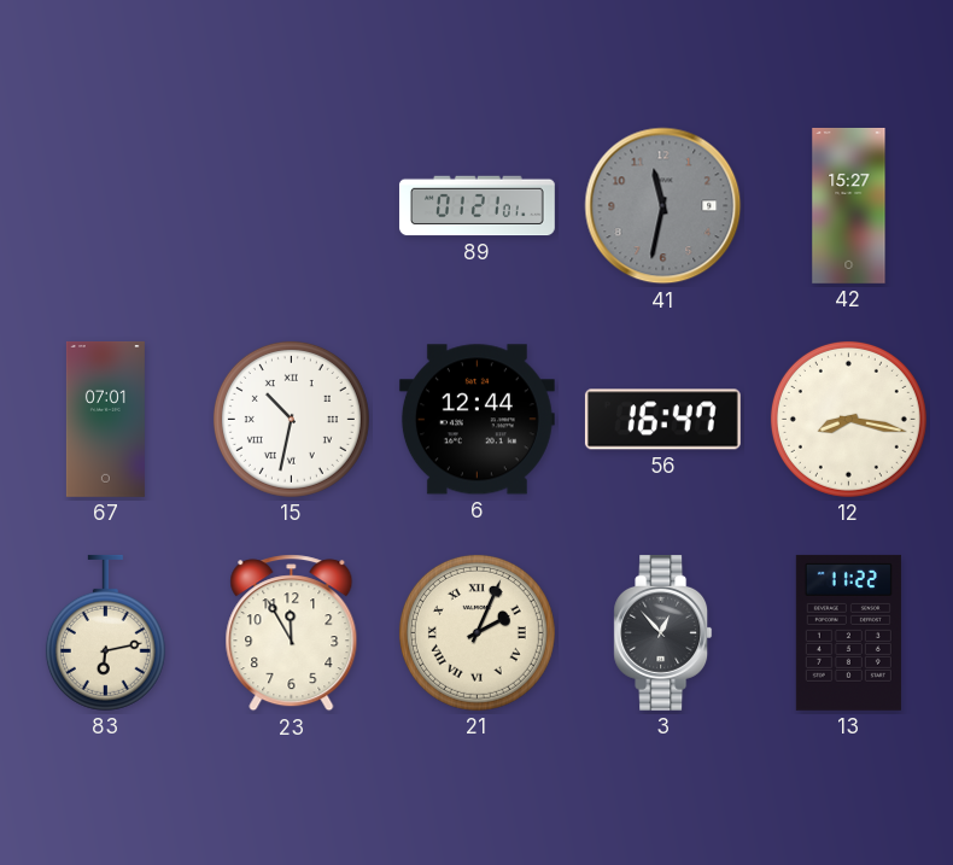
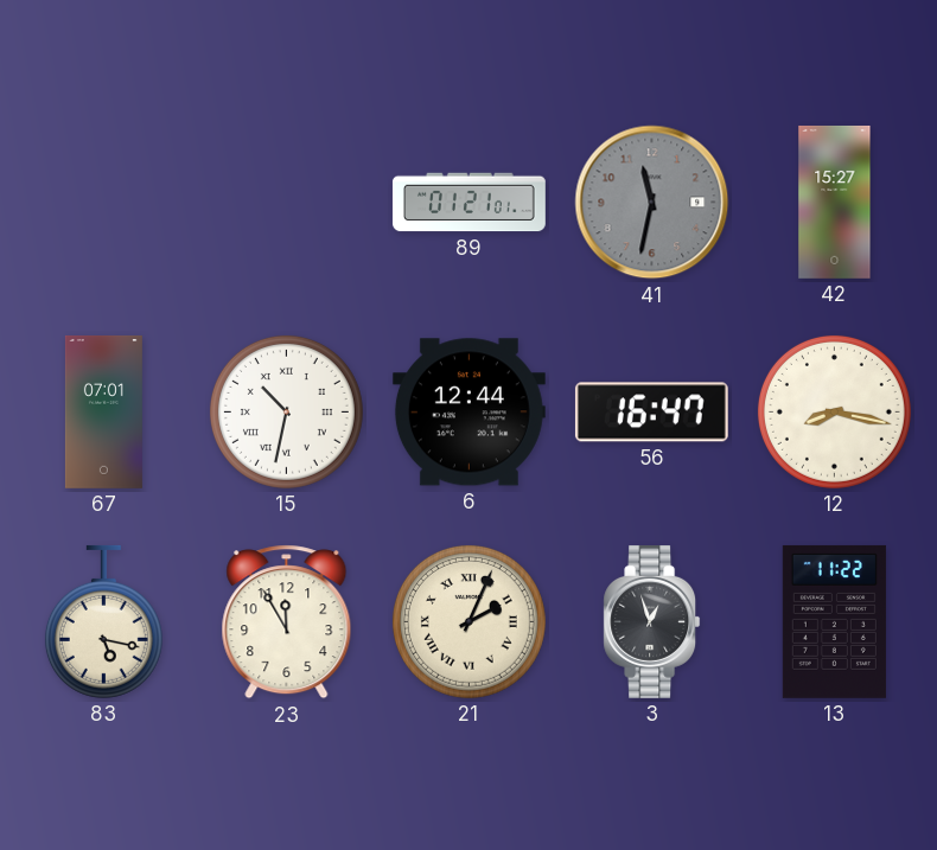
83: 6:13 -> 5:17 (103, 621)
3: 12:53 -> 12:57 (652, 621)
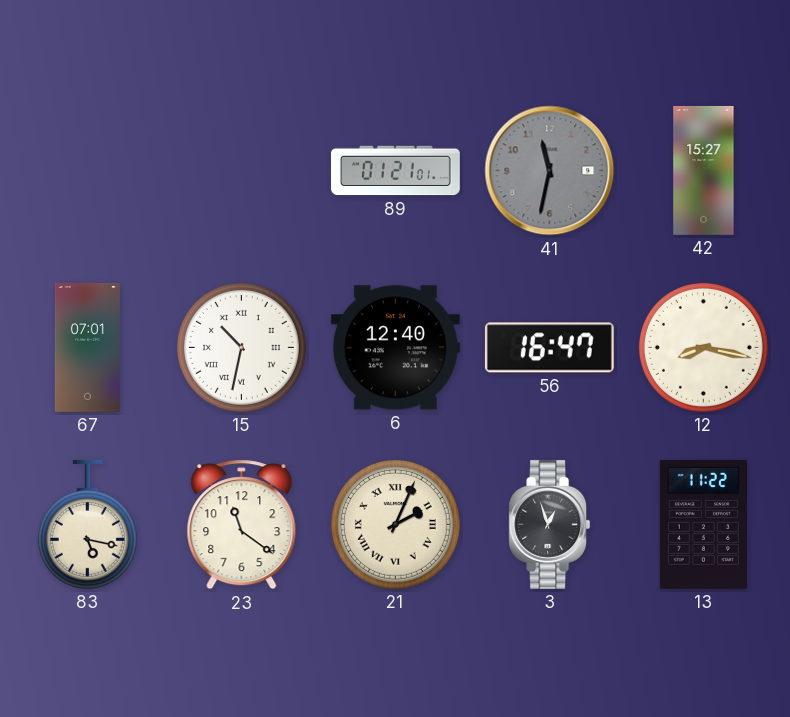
6: 12:44 -> 12:40 (395, 348)
23: 11:55 -> 11:21 (242, 525)
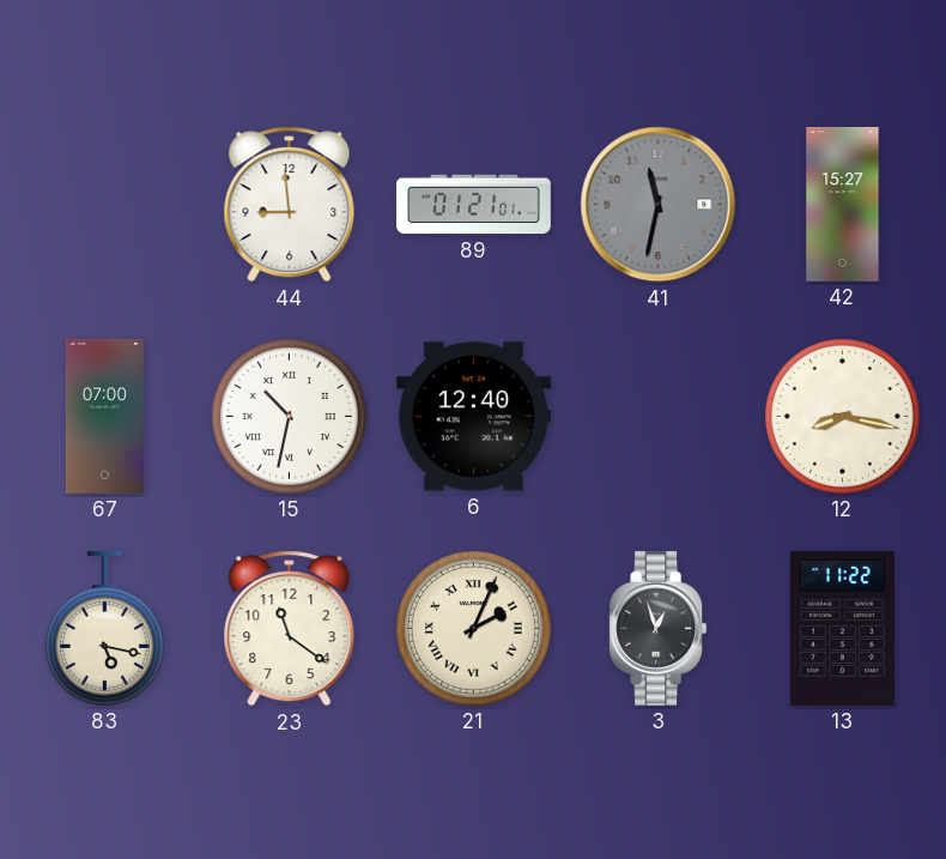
44: none -> 8:59 (290, 205)
67: 07:01 -> 07:00 (104, 416)
56: 16:47 -> none (549, 348)
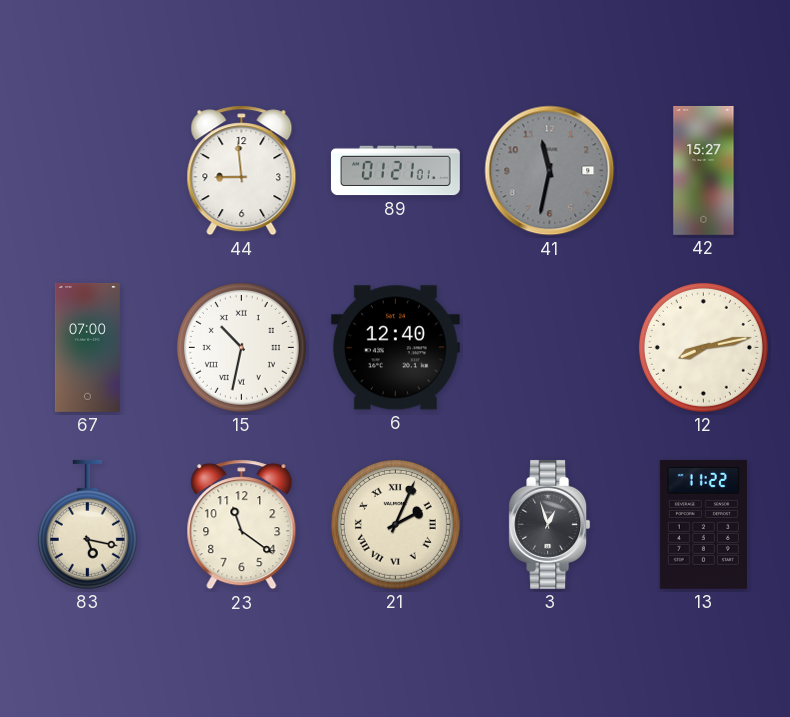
12: 8:17 -> 8:13 (703, 347)
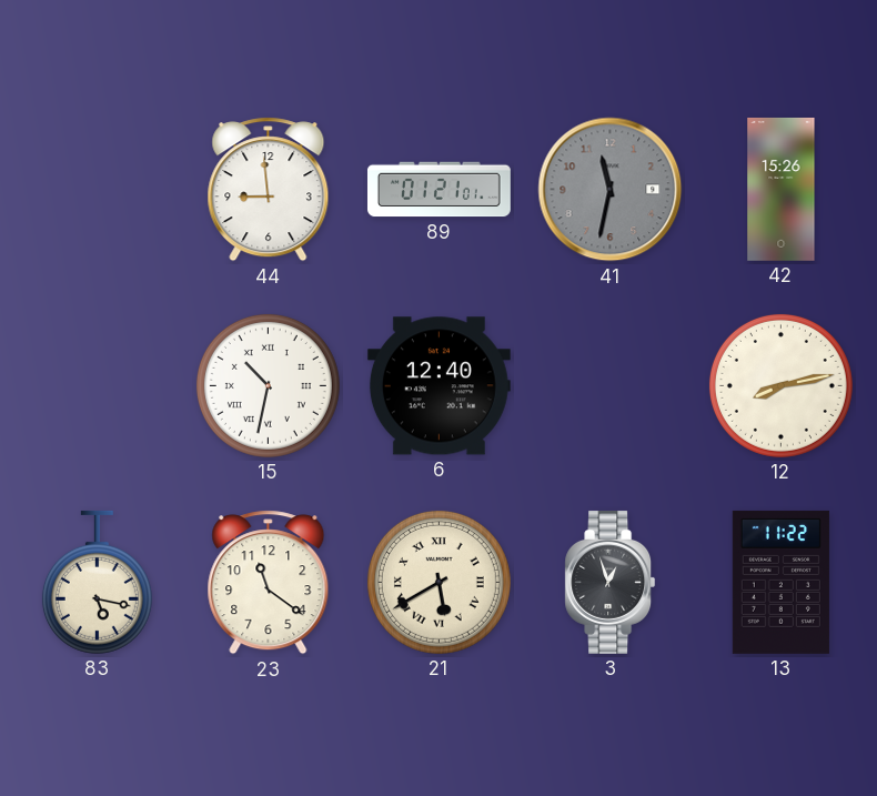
42: 15:27 -> 15:26 (782, 189)
67: 07:00 -> none (87, 347)
21: 2:04 -> 5:40 (438, 582)
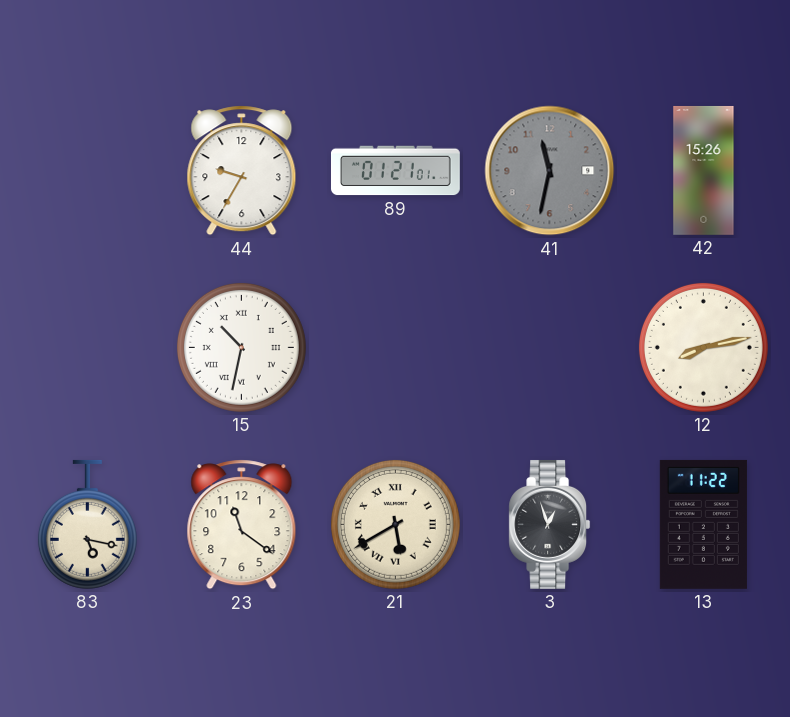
44: 8:59 -> 9:35 (242, 171)
6: 12:40 -> none (438, 386)
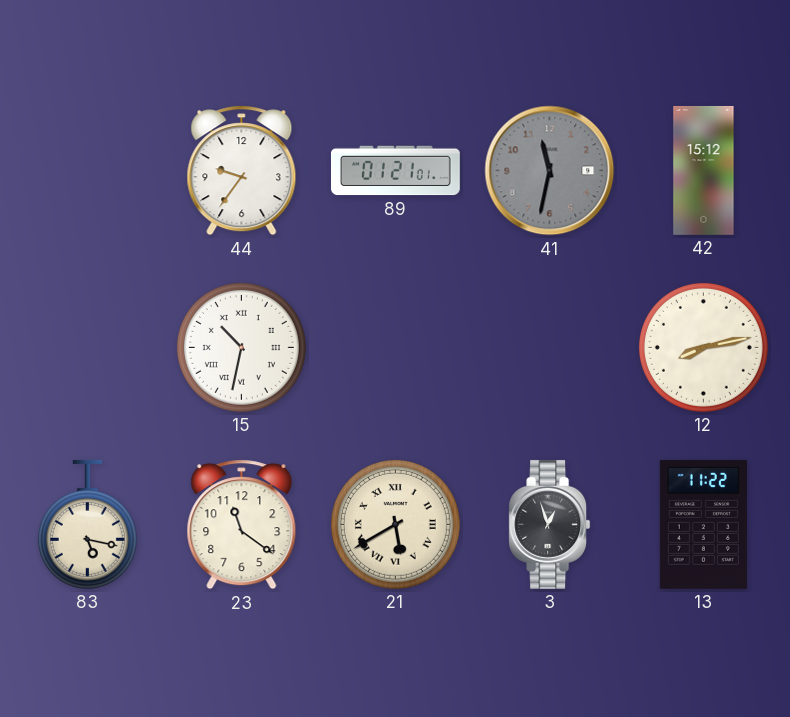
44: 9:35 -> 9:36 (242, 171)
42: 15:26 -> 15:12 (704, 170)
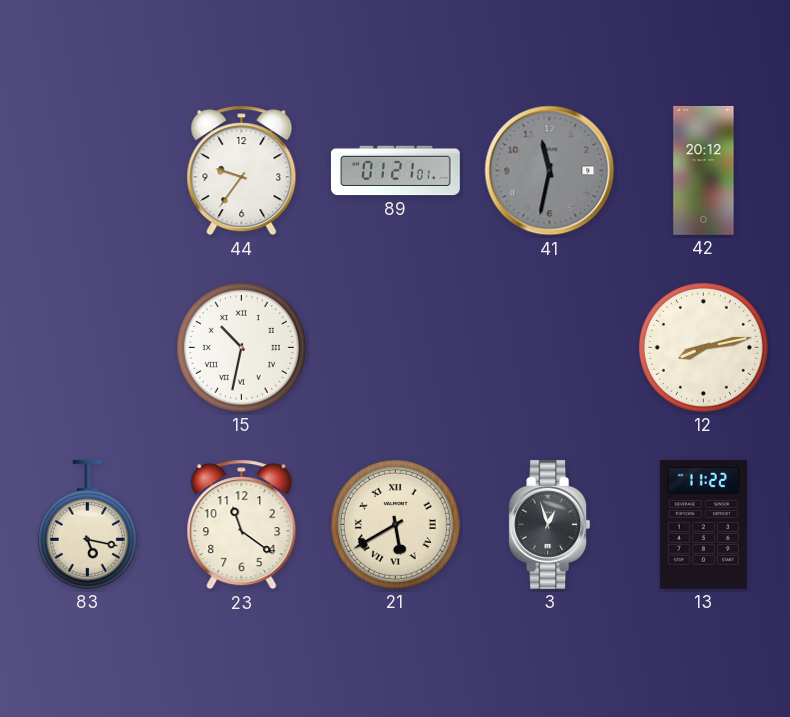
42: 15:12 -> 20:12 (704, 170)
